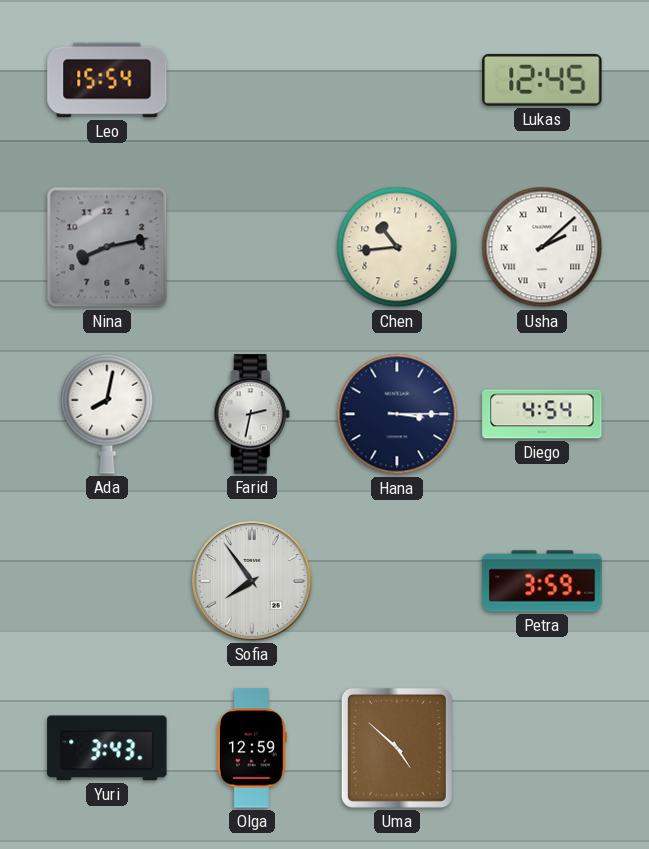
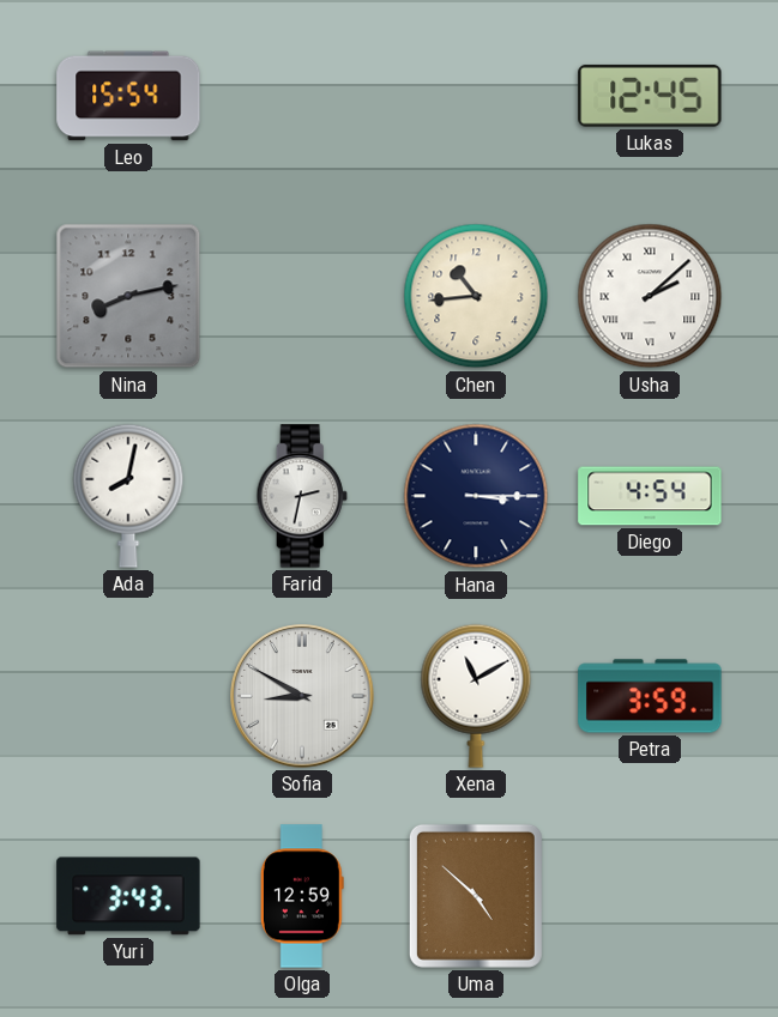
Sofia: 7:54 -> 8:50 (302, 696)
Xena: none -> 11:10 (476, 696)
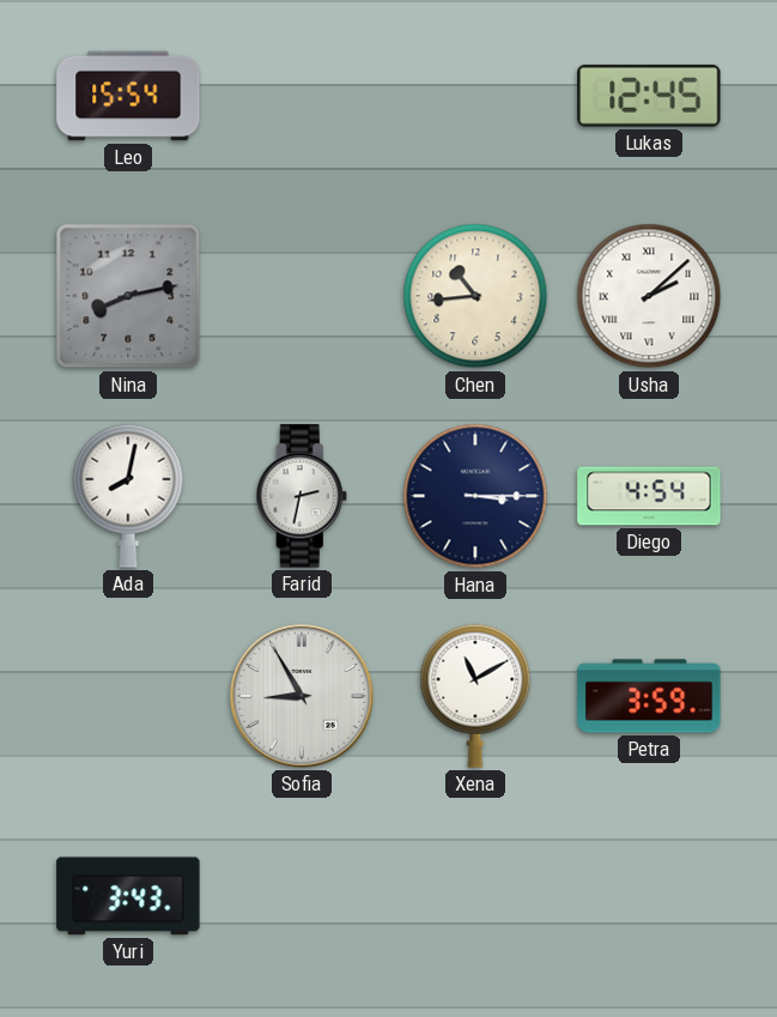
Sofia: 8:50 -> 8:55 (302, 696)
Olga: 12:59 -> none (302, 896)
Uma: 4:52 -> none (476, 896)
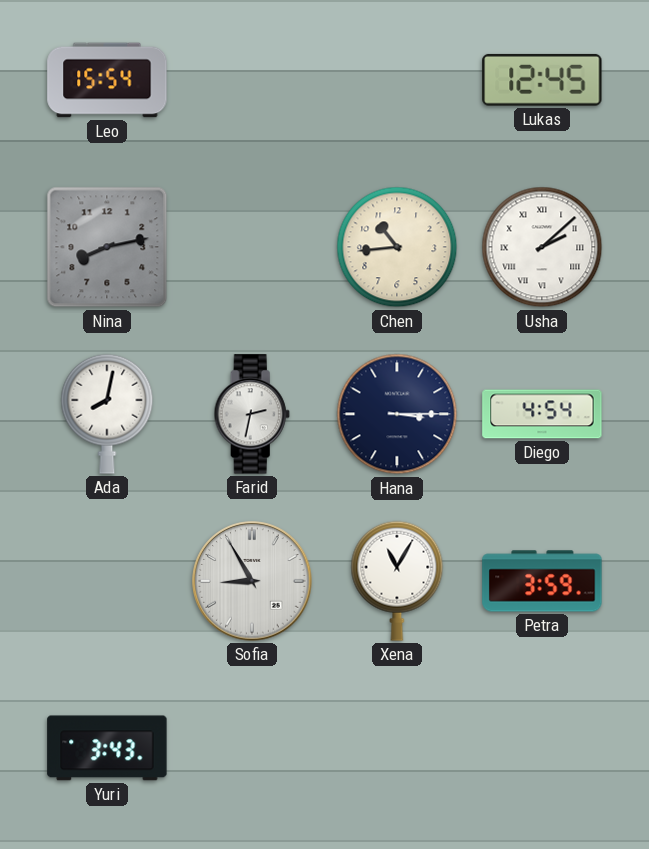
Xena: 11:10 -> 11:05 (397, 581)
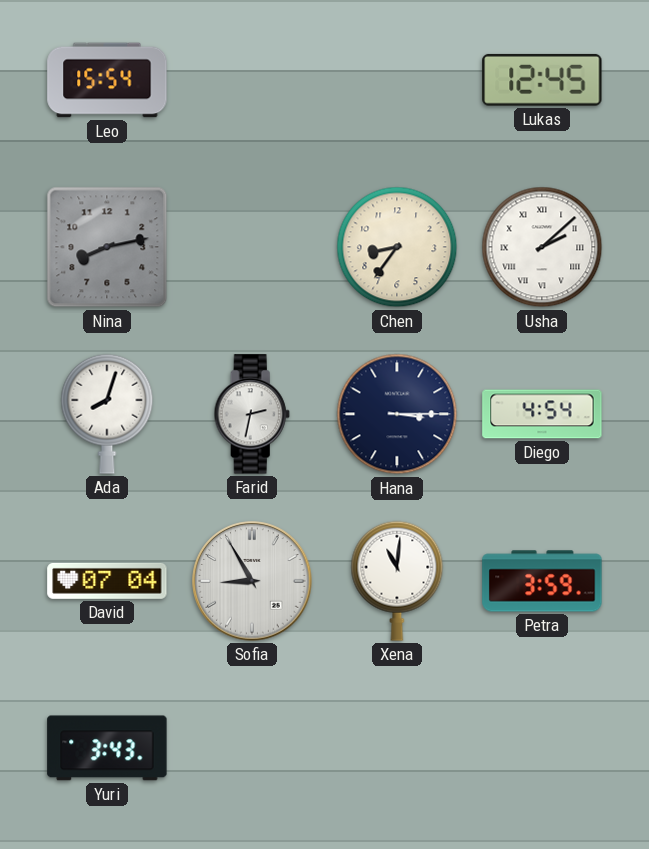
Chen: 10:44 -> 8:36 (397, 247)
Ada: 8:02 -> 8:03 (107, 414)
David: none -> 07:04 (107, 581)
Xena: 11:05 -> 11:01 (397, 581)
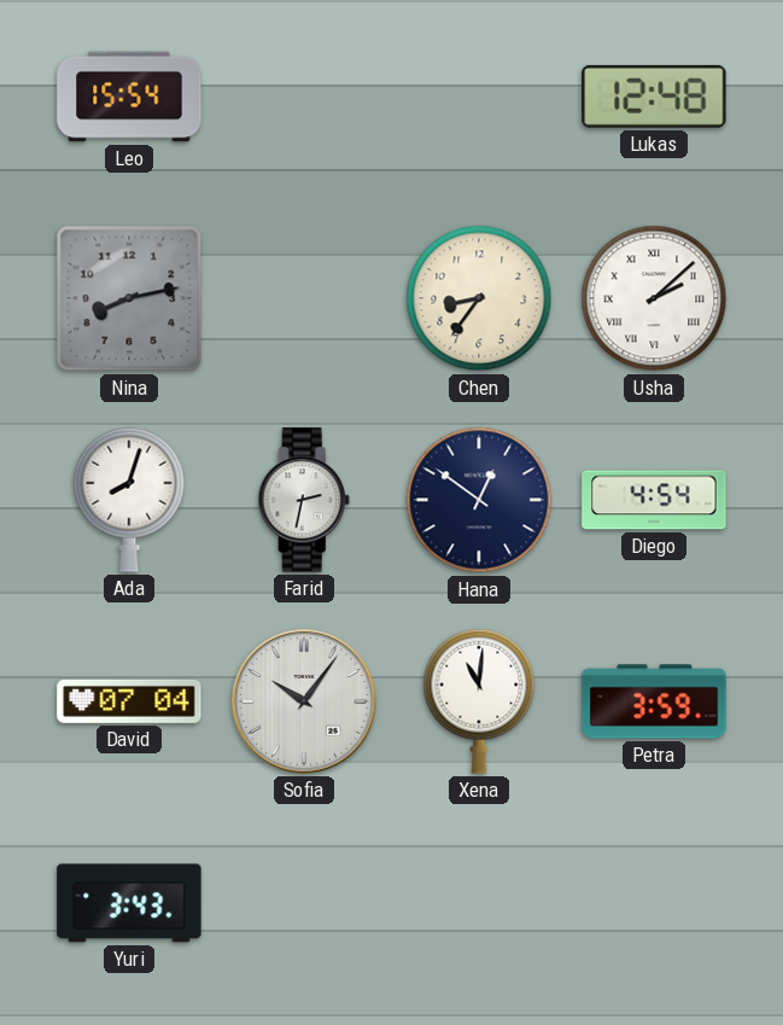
Lukas: 12:45 -> 12:48 (654, 97)
Hana: 3:15 -> 12:51 (479, 500)
Sofia: 8:55 -> 10:06 (304, 701)
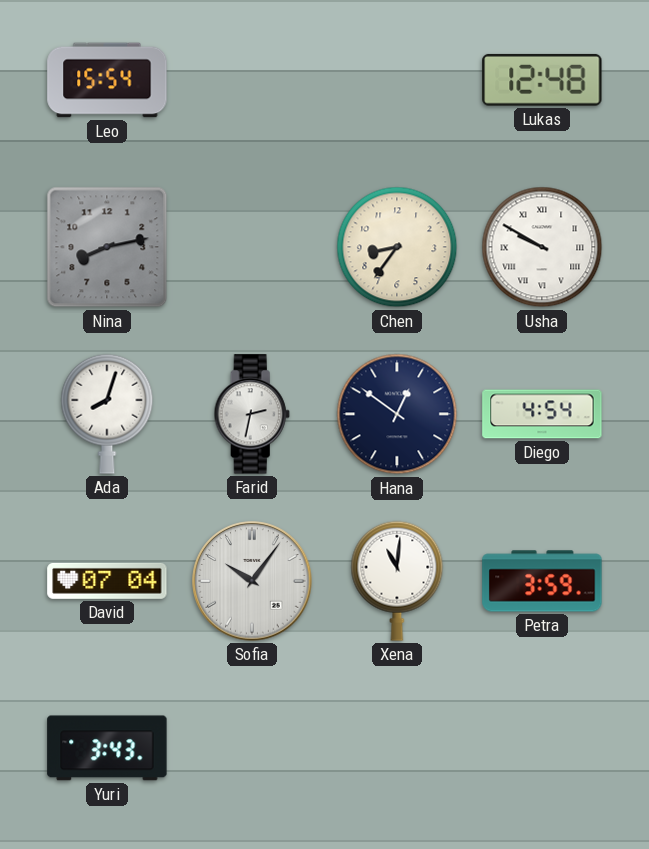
Usha: 2:08 -> 9:50 (542, 247)
